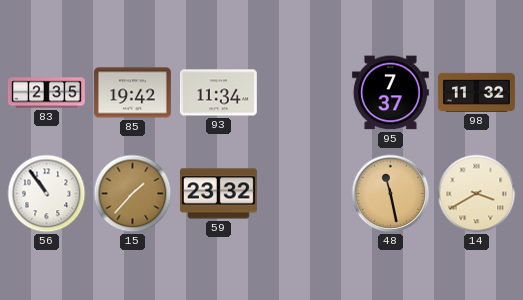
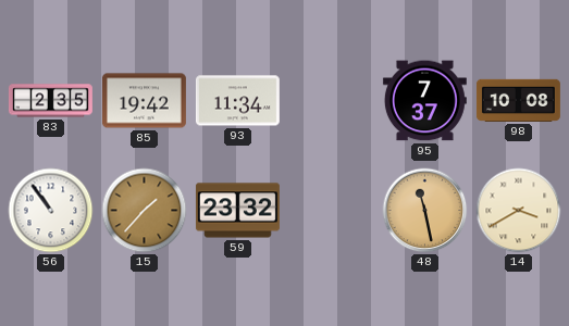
98: 11:32 -> 10:08 (518, 100)
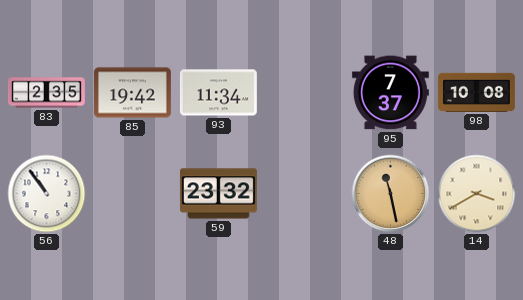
15: 1:37 -> none (145, 211)
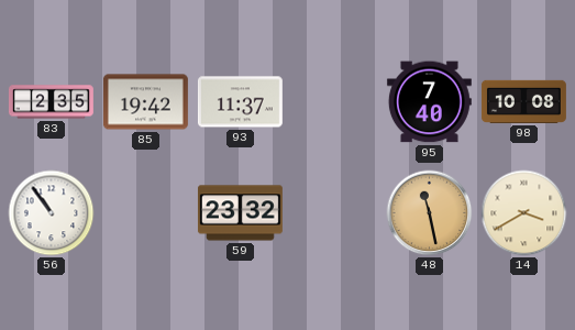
93: 11:34 -> 11:37 (240, 102)
95: 7:37 -> 7:40 (429, 102)
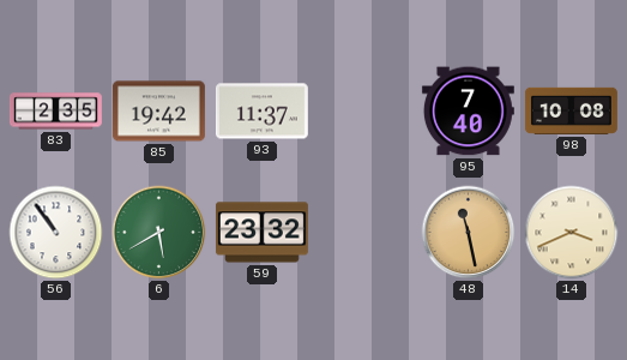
6: none -> 5:40 (159, 233)
14: 3:40 -> 3:41 (572, 233)
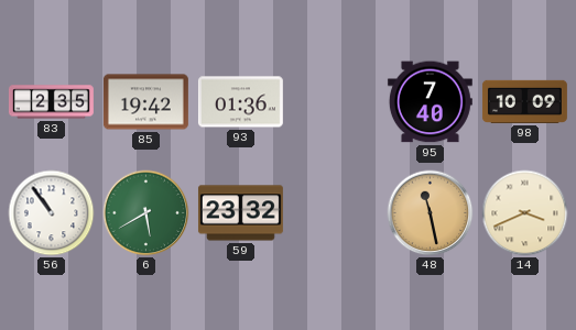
93: 11:37 -> 01:36 (240, 102)
98: 10:08 -> 10:09 (524, 101)
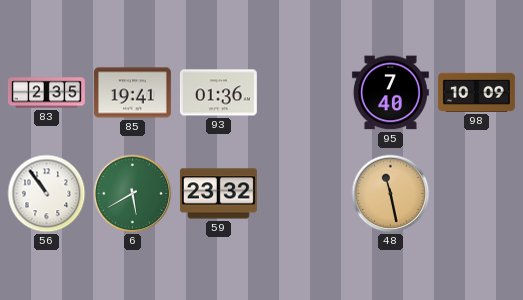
85: 19:42 -> 19:41 (132, 93)
14: 3:41 -> none (525, 213)
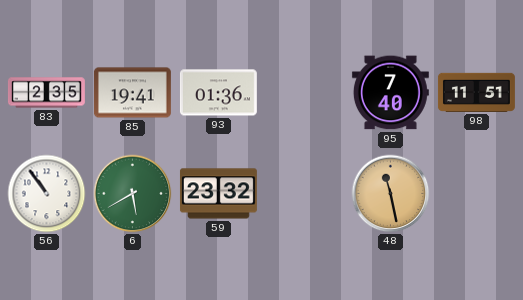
98: 10:09 -> 11:51 (476, 92)
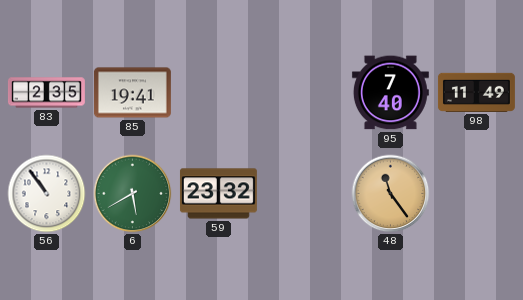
93: 01:36 -> none (218, 93)
98: 11:51 -> 11:49 (476, 92)
48: 11:28 -> 11:24 (391, 194)
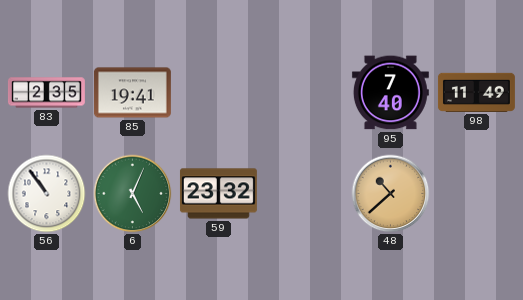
6: 5:40 -> 5:04 (133, 194)
48: 11:24 -> 10:38 (391, 194)
